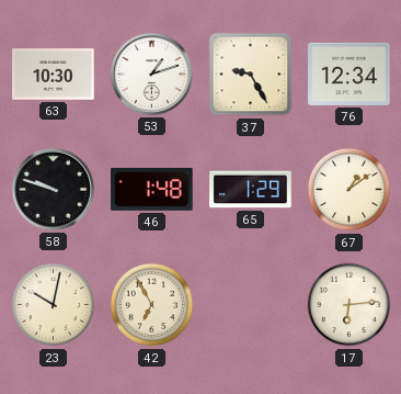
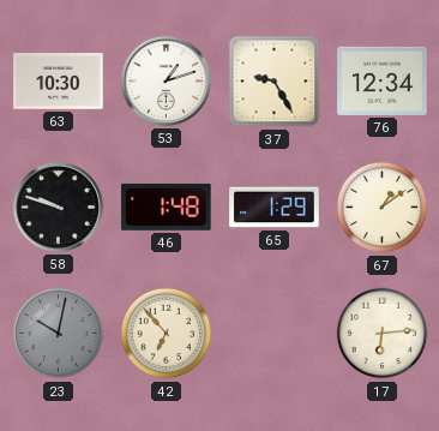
23 dial: cream -> grey (59, 334)
42: 6:55 -> 6:53 (167, 334)
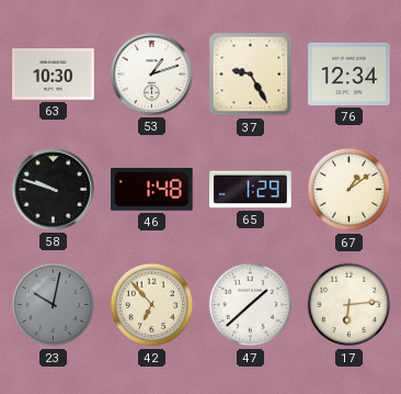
47: none -> 1:38 (251, 305)
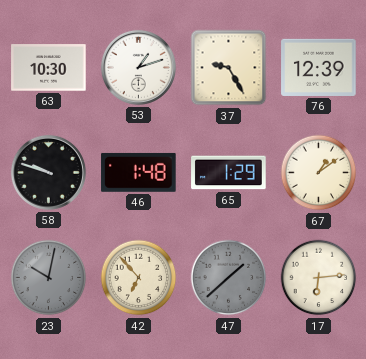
76: 12:34 -> 12:39 (319, 67)
47 dial: white -> grey (229, 278)
